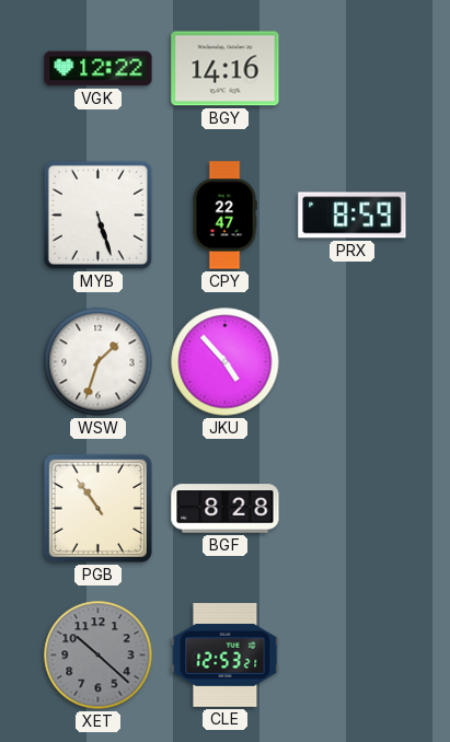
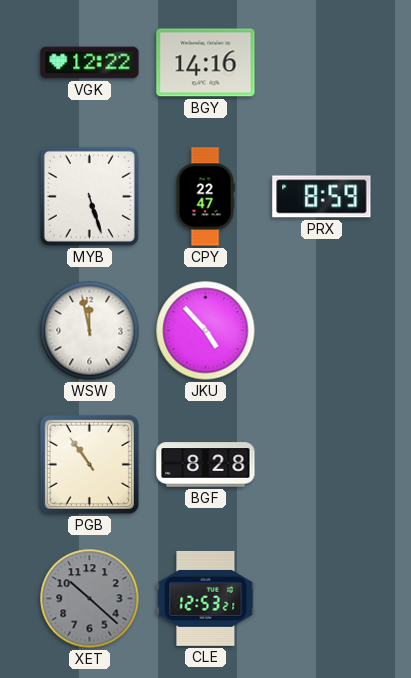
WSW: 1:33 -> 11:58 (90, 331)
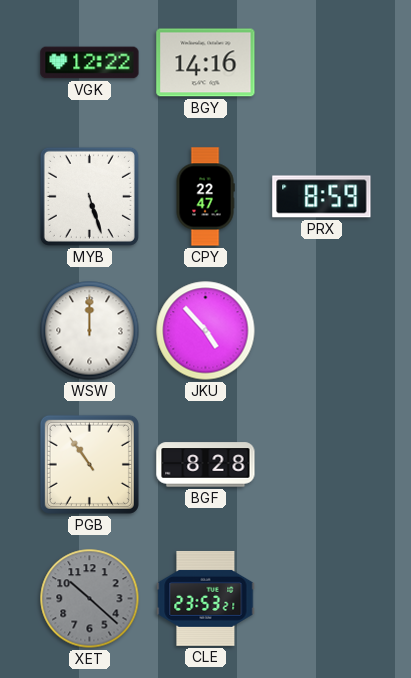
WSW: 11:58 -> 12:00 (90, 331)
CLE: 12:53 -> 23:53 (206, 598)
